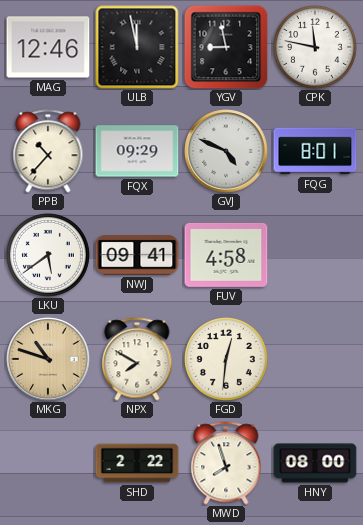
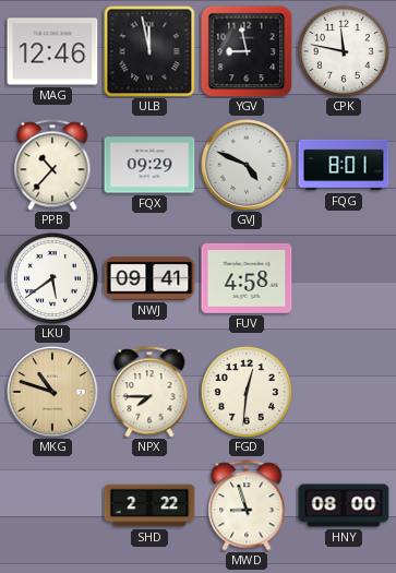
NPX: 7:50 -> 7:45 (149, 392)
MWD: 7:57 -> 8:57 (247, 505)
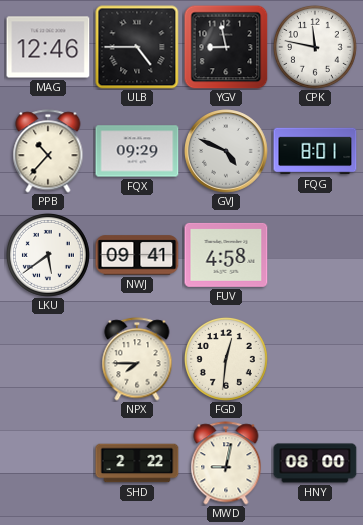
ULB: 11:58 -> 4:45 (137, 47)
MKG: 10:48 -> none (52, 392)
MWD: 8:57 -> 9:02 (226, 463)
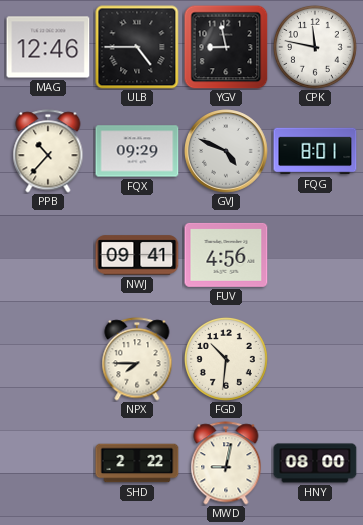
LKU: 5:39 -> none (48, 255)
FUV: 4:58 -> 4:56 (226, 255)
FGD: 12:31 -> 10:31 (226, 359)
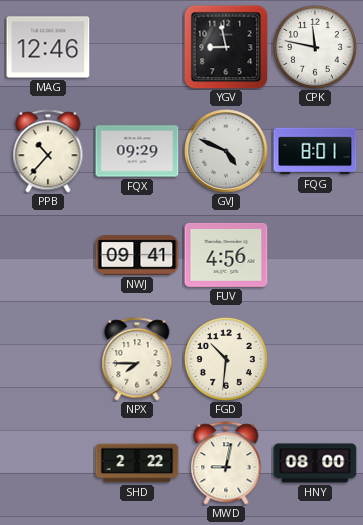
ULB: 4:45 -> none (137, 47)
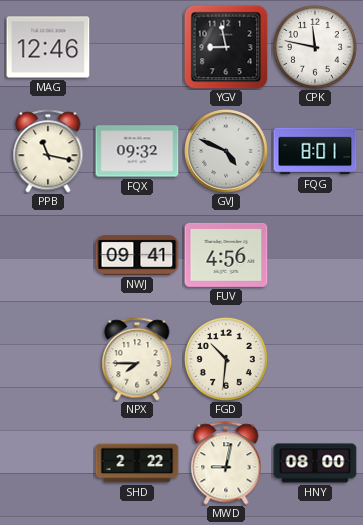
PPB: 10:37 -> 11:17 (48, 151)
FQX: 09:29 -> 09:32 (137, 151)
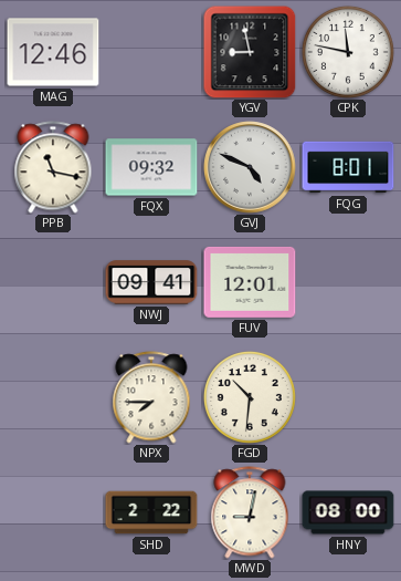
FUV: 4:56 -> 12:01 (250, 282)
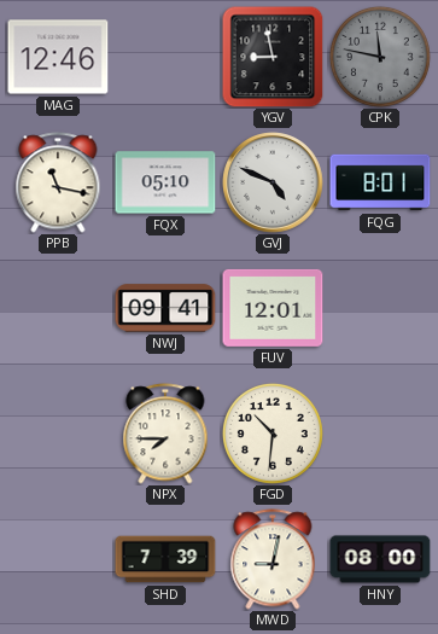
CPK dial: white -> grey (380, 57)
FQX: 09:32 -> 05:10 (165, 182)
SHD: 2:22 -> 7:39 (165, 559)
